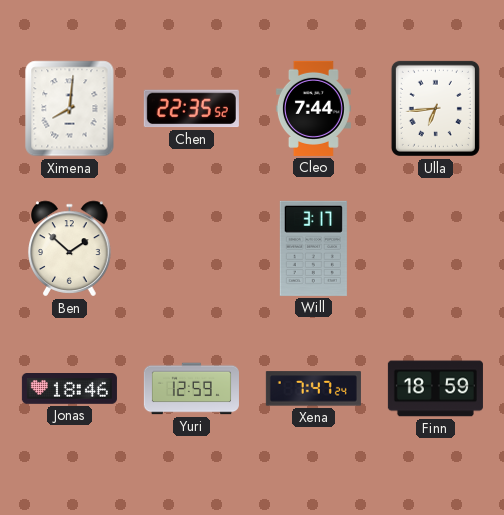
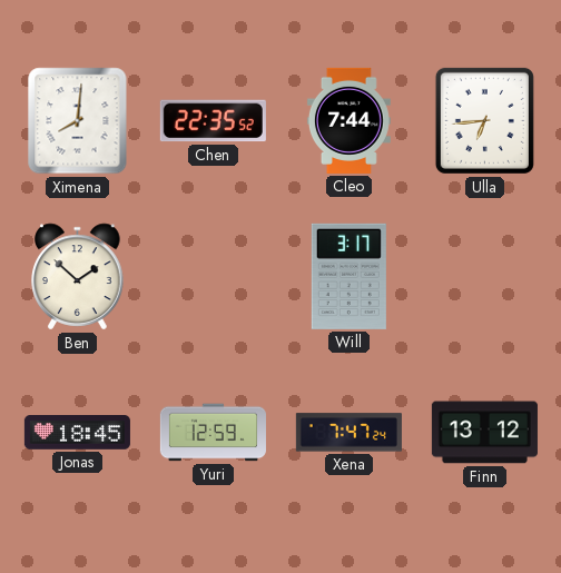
Jonas: 18:46 -> 18:45 (77, 433)
Finn: 18:59 -> 13:12 (484, 433)
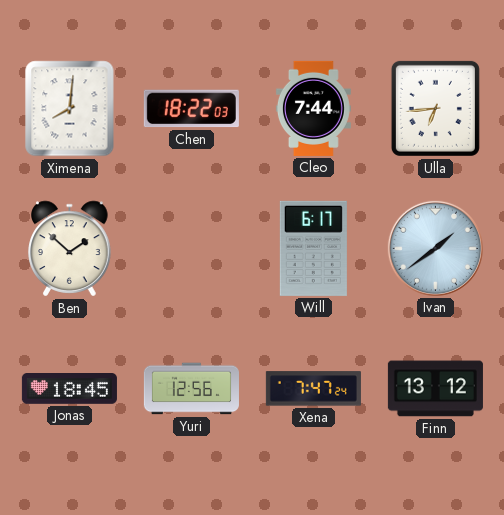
Chen: 22:35 -> 18:22 (191, 109)
Will: 3:17 -> 6:17 (313, 248)
Ivan: none -> 1:39 (435, 248)
Yuri: 12:59 -> 12:56 (191, 389)
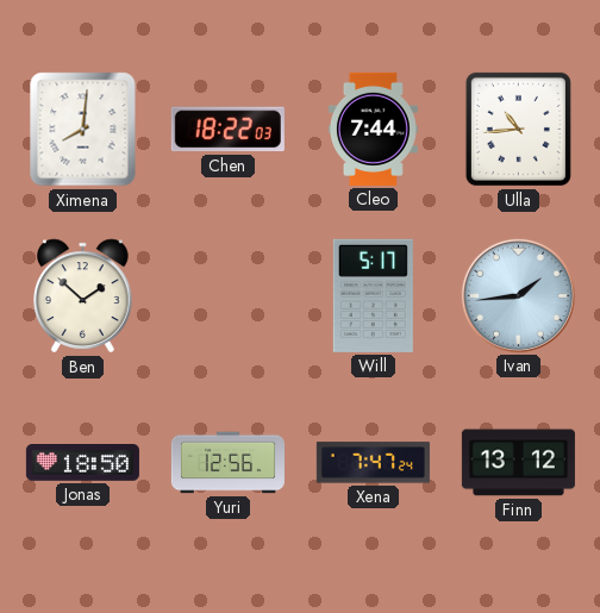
Ulla: 6:44 -> 10:44 (518, 129)
Will: 6:17 -> 5:17 (373, 295)
Ivan: 1:39 -> 1:44 (518, 295)
Jonas: 18:45 -> 18:50 (82, 463)
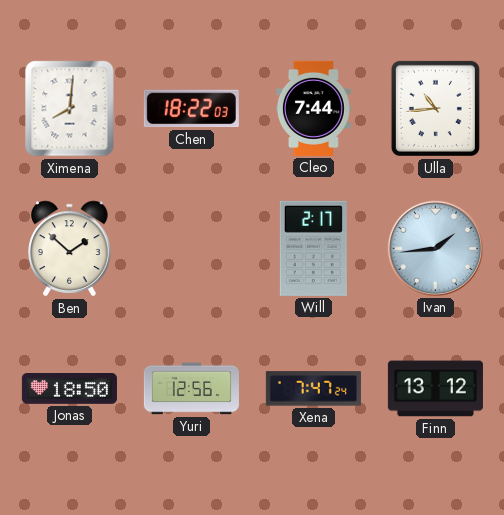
Will: 5:17 -> 2:17 (313, 248)
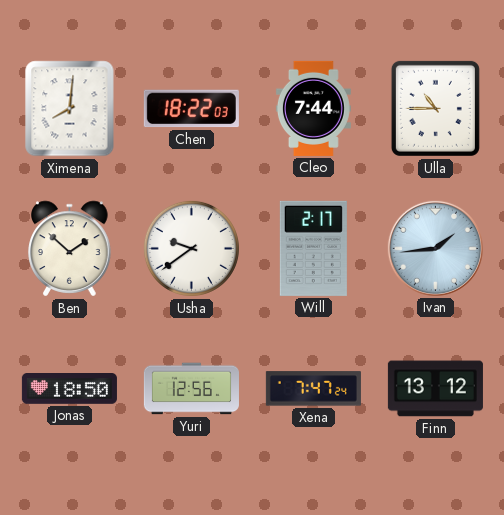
Ulla: 10:44 -> 10:45 (435, 108)
Usha: none -> 9:39 (191, 248)
